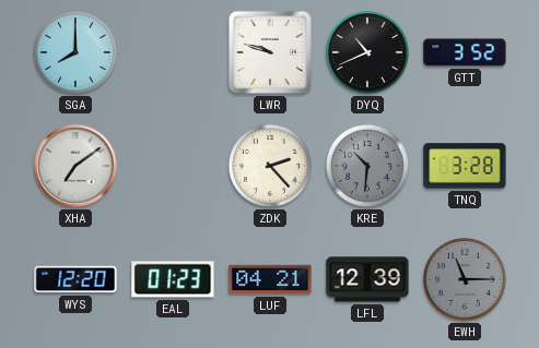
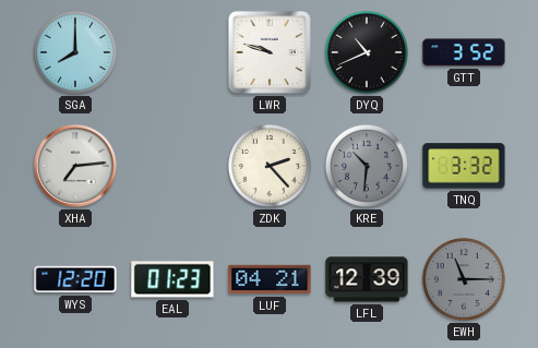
XHA: 7:09 -> 7:14 (75, 166)
TNQ: 3:28 -> 3:32 (464, 166)
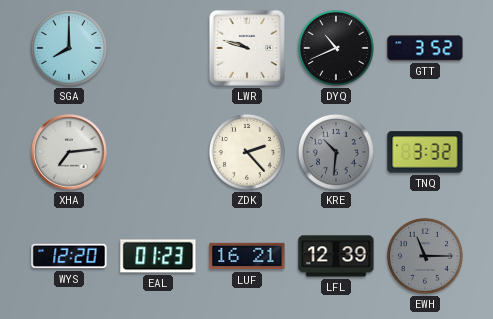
LUF: 04:21 -> 16:21 (247, 256)
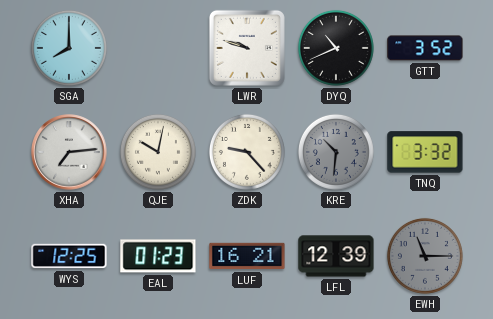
QJE: none -> 10:02 (158, 152)
ZDK: 2:23 -> 9:23 (247, 152)
WYS: 12:20 -> 12:25 (69, 256)
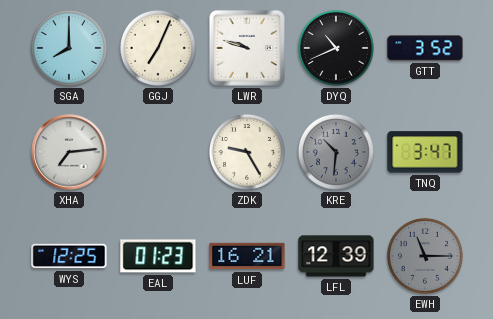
GGJ: none -> 7:04 (158, 48)
QJE: 10:02 -> none (158, 152)
ZDK: 9:23 -> 9:25 (247, 152)
TNQ: 3:32 -> 3:47 (425, 152)
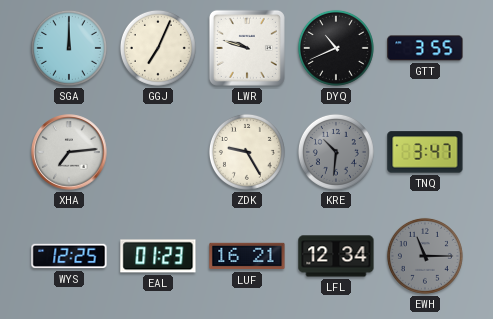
SGA: 8:00 -> 12:00 (69, 48)
GTT: 3:52 -> 3:55 (425, 48)
LFL: 12:39 -> 12:34 (336, 256)
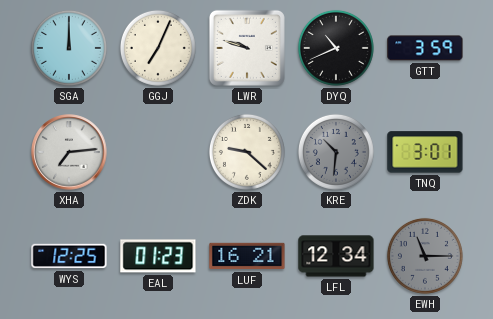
GTT: 3:55 -> 3:59 (425, 48)
ZDK: 9:25 -> 9:22 (247, 152)
TNQ: 3:47 -> 3:01 (425, 152)
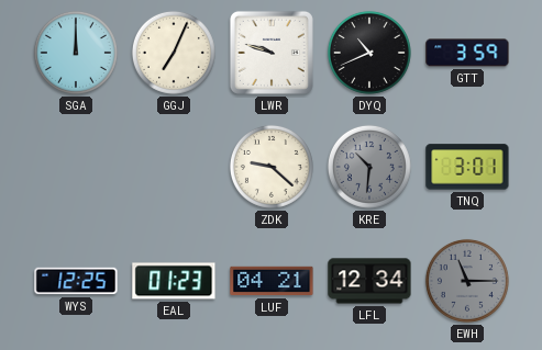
XHA: 7:14 -> none (69, 152)
LUF: 16:21 -> 04:21 (272, 281)
